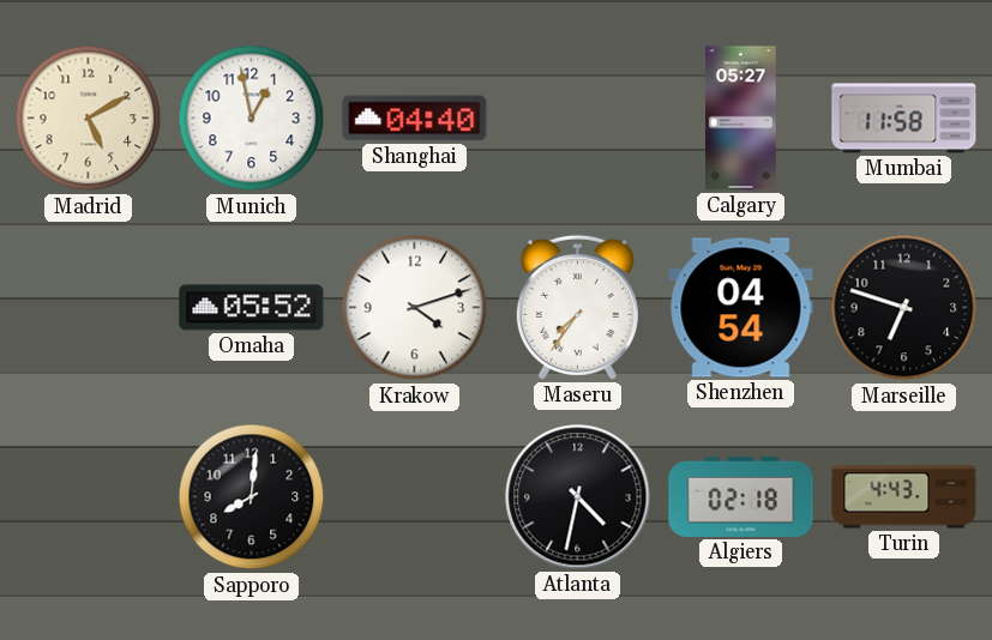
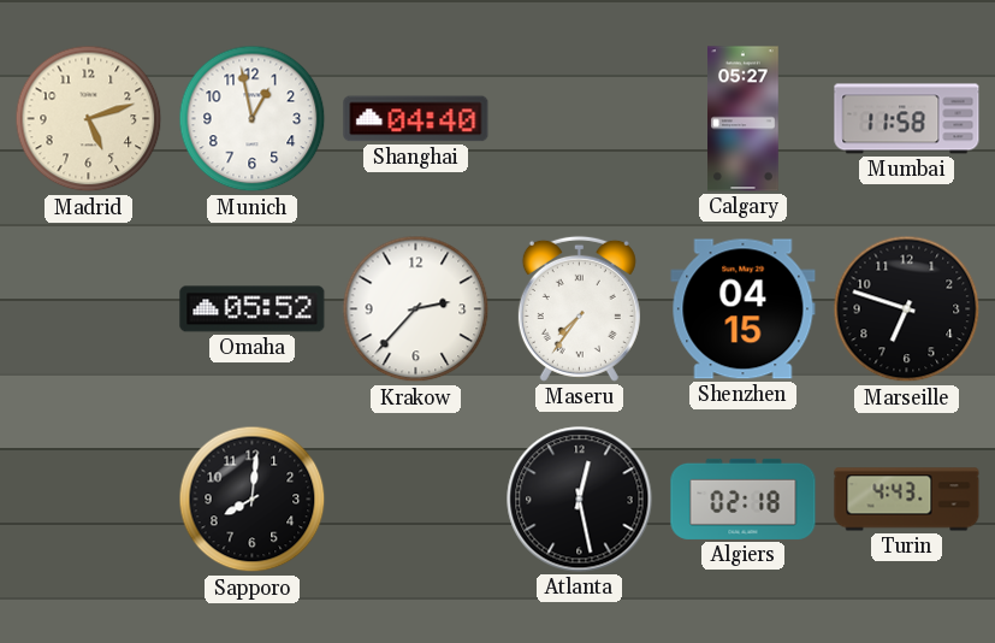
Madrid: 5:10 -> 5:12 (89, 119)
Krakow: 4:12 -> 2:37 (416, 309)
Shenzhen: 04:54 -> 04:15 (744, 309)
Atlanta: 4:32 -> 12:28 (580, 500)
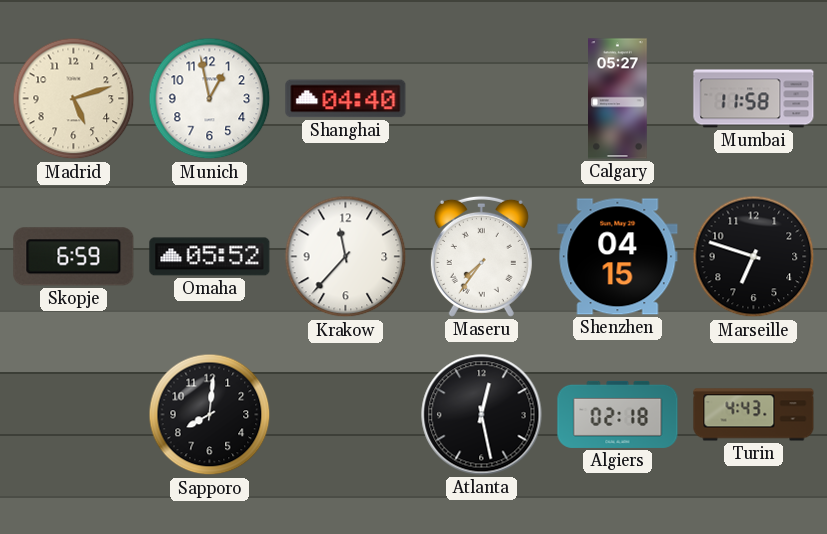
Skopje: none -> 6:59 (74, 257)
Krakow: 2:37 -> 11:37 (346, 257)
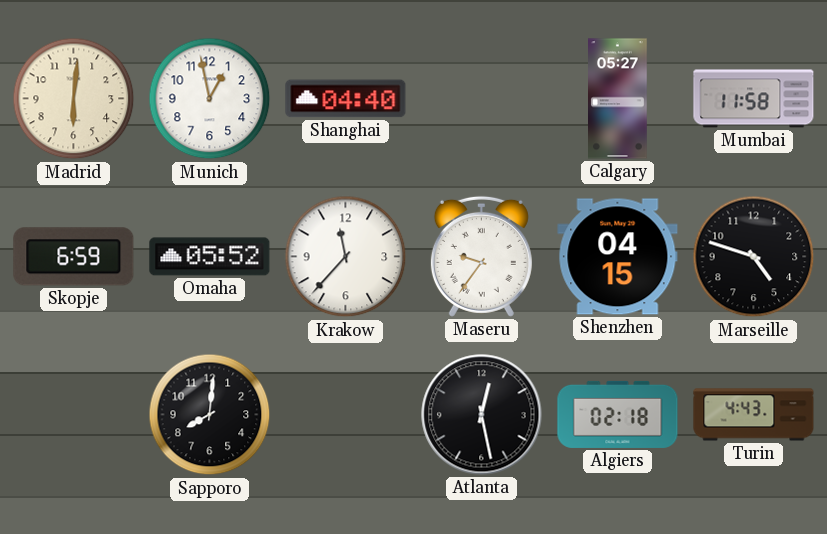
Madrid: 5:12 -> 6:01 (74, 99)
Maseru: 7:36 -> 9:36 (481, 256)
Marseille: 6:48 -> 4:48 (754, 257)
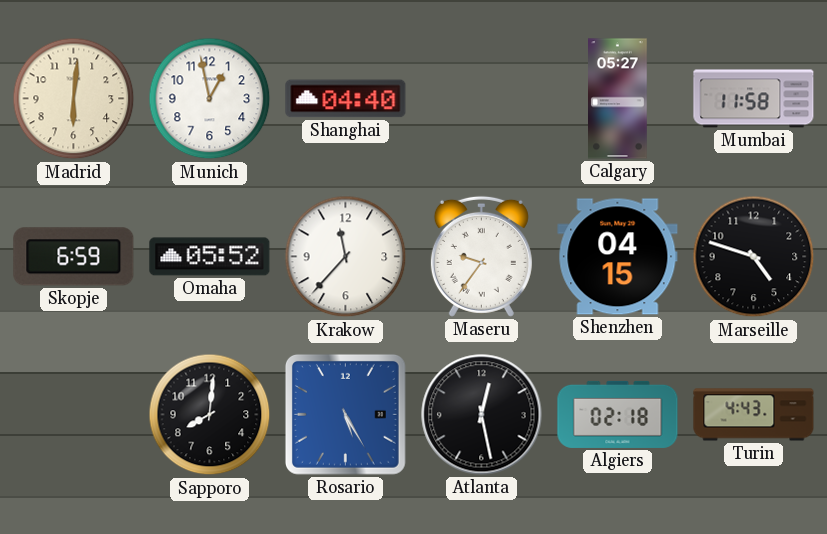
Rosario: none -> 5:25 (345, 414)
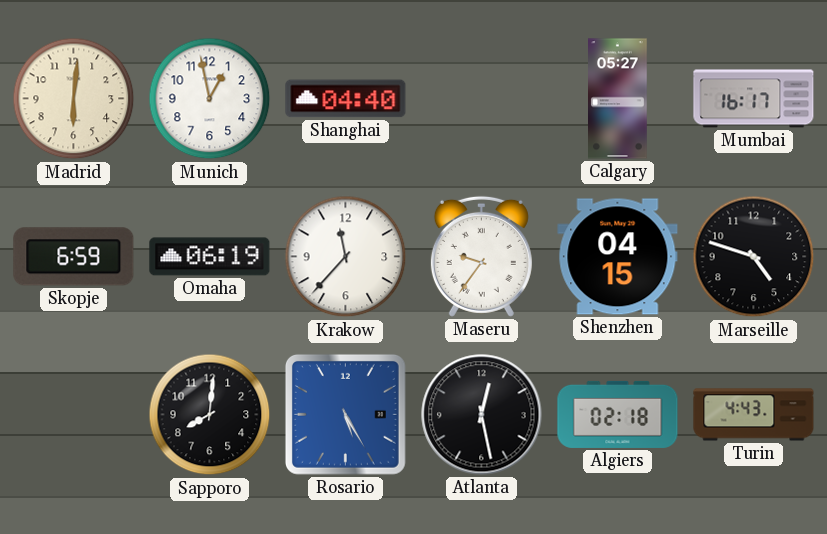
Mumbai: 11:58 -> 16:17 (754, 99)
Omaha: 05:52 -> 06:19 (210, 257)
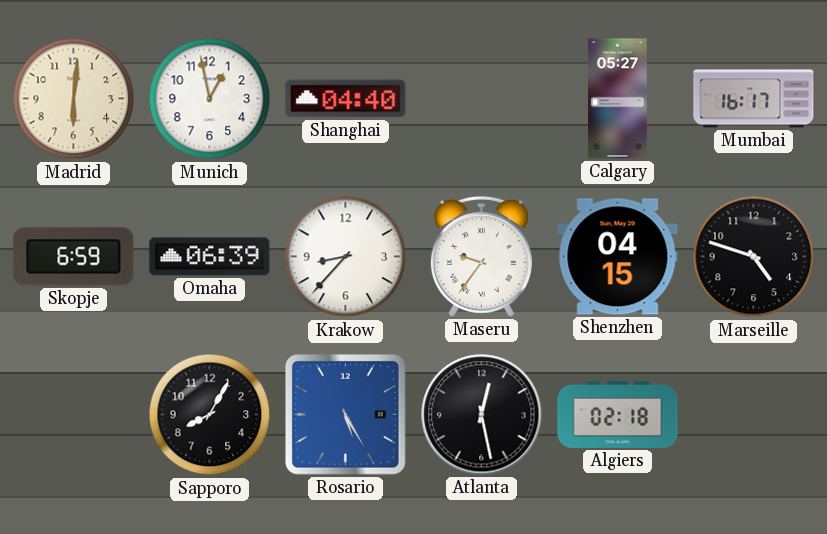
Omaha: 06:19 -> 06:39 (210, 257)
Krakow: 11:37 -> 8:37 (346, 257)
Sapporo: 8:01 -> 8:05 (210, 415)
Turin: 4:43 -> none (754, 415)
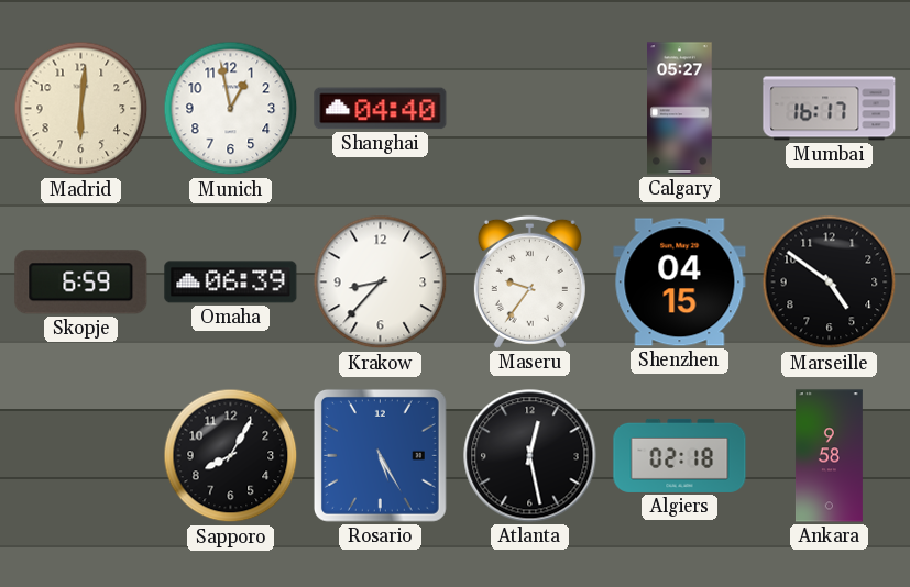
Marseille: 4:48 -> 4:51 (830, 283)
Ankara: none -> 9:58 (829, 456)
